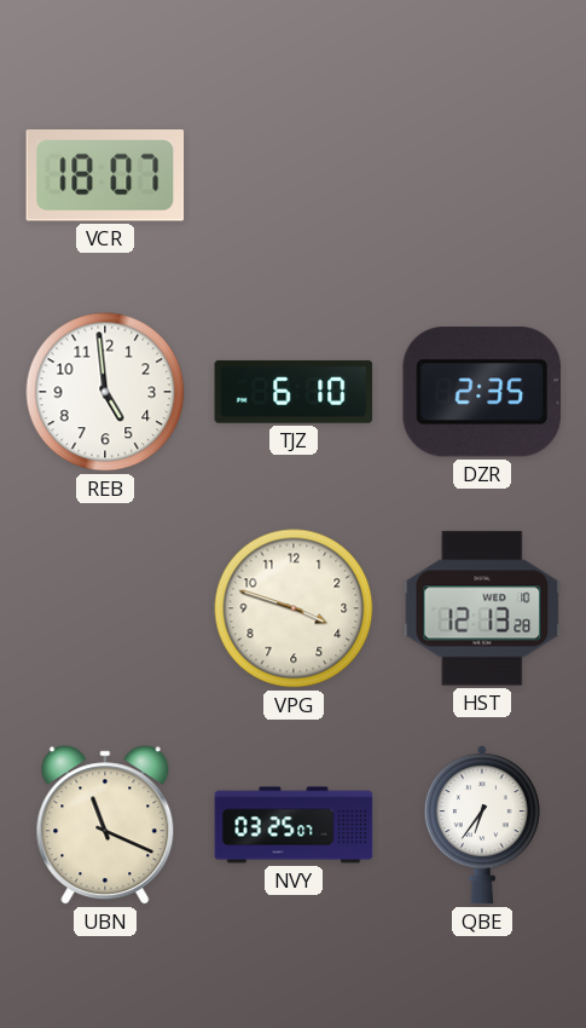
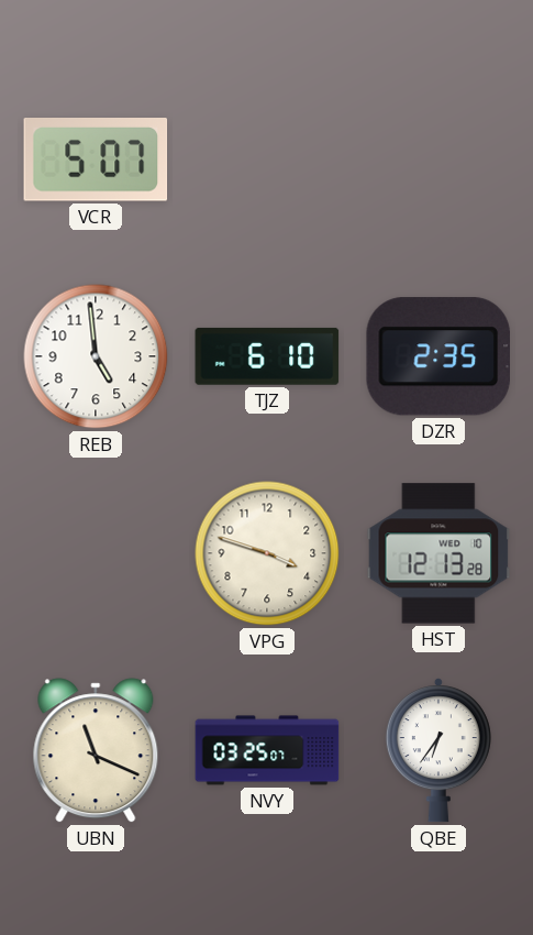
VCR: 18:07 -> 5:07 (96, 161)
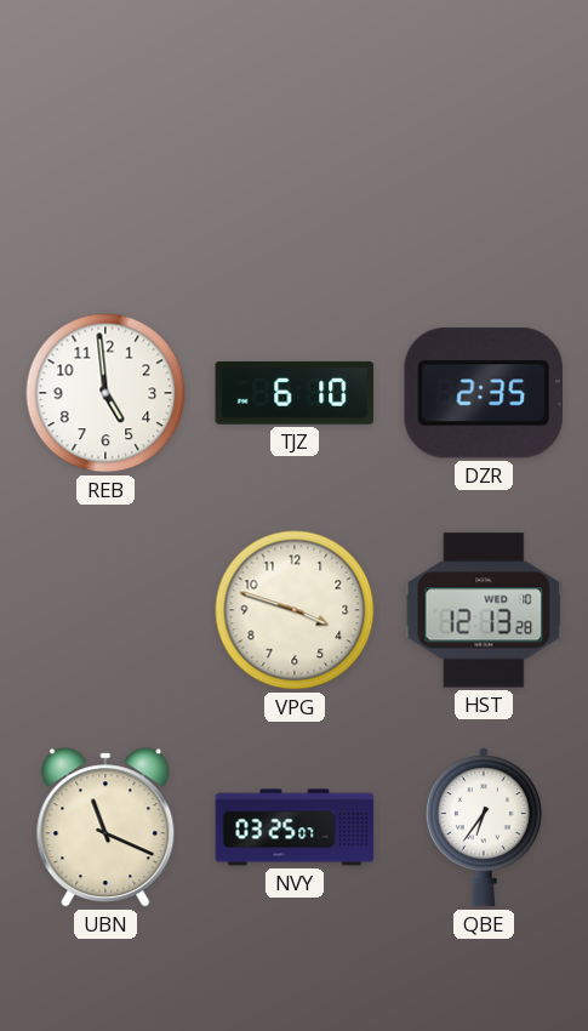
VCR: 5:07 -> none (96, 161)
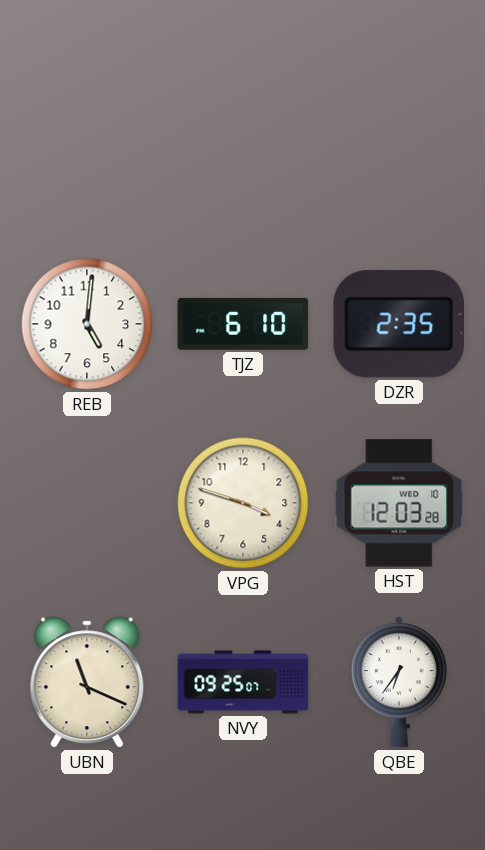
REB: 4:59 -> 5:01 (87, 324)
HST: 12:13 -> 12:03 (399, 503)
NVY: 03:25 -> 09:25 (243, 682)
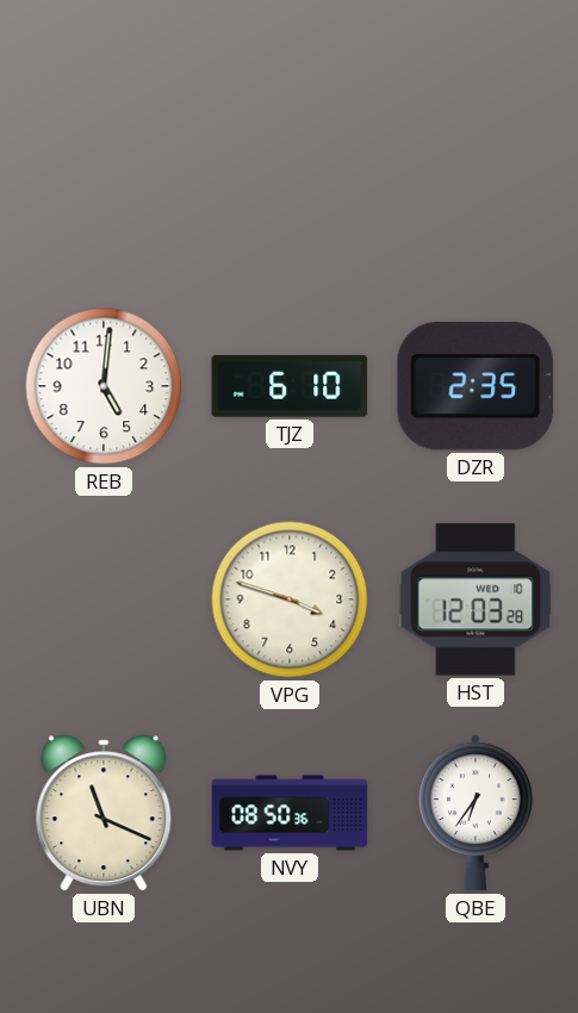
NVY: 09:25 -> 08:50 (290, 813)
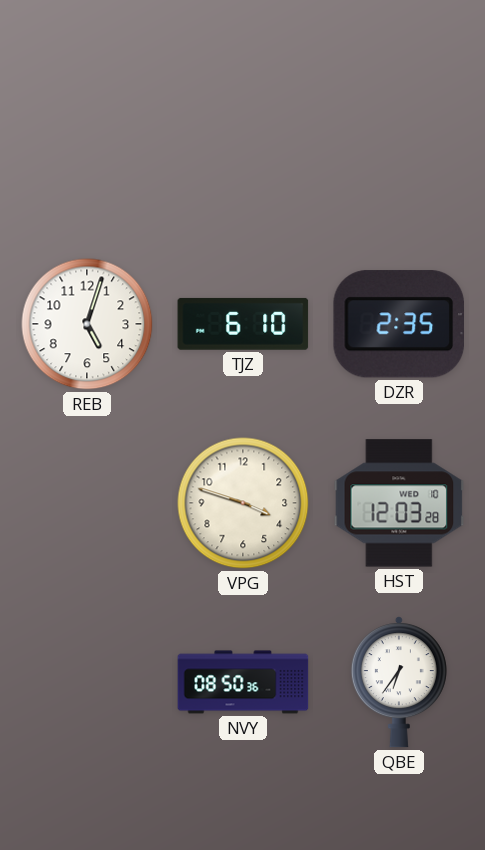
REB: 5:01 -> 5:03 (87, 324)
UBN: 11:19 -> none (104, 813)
